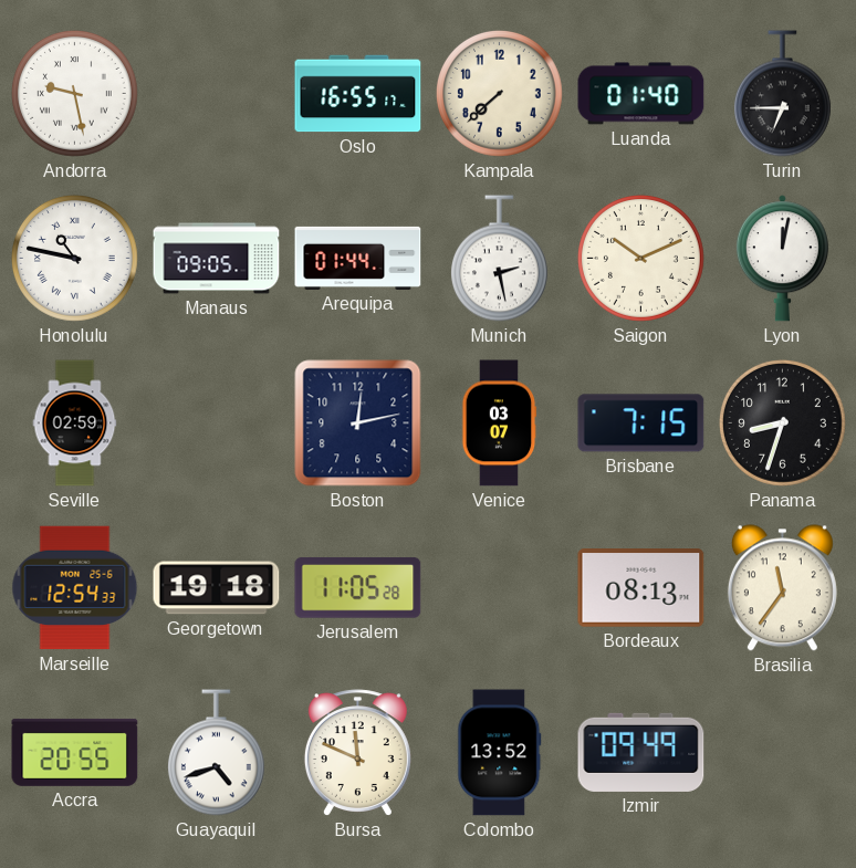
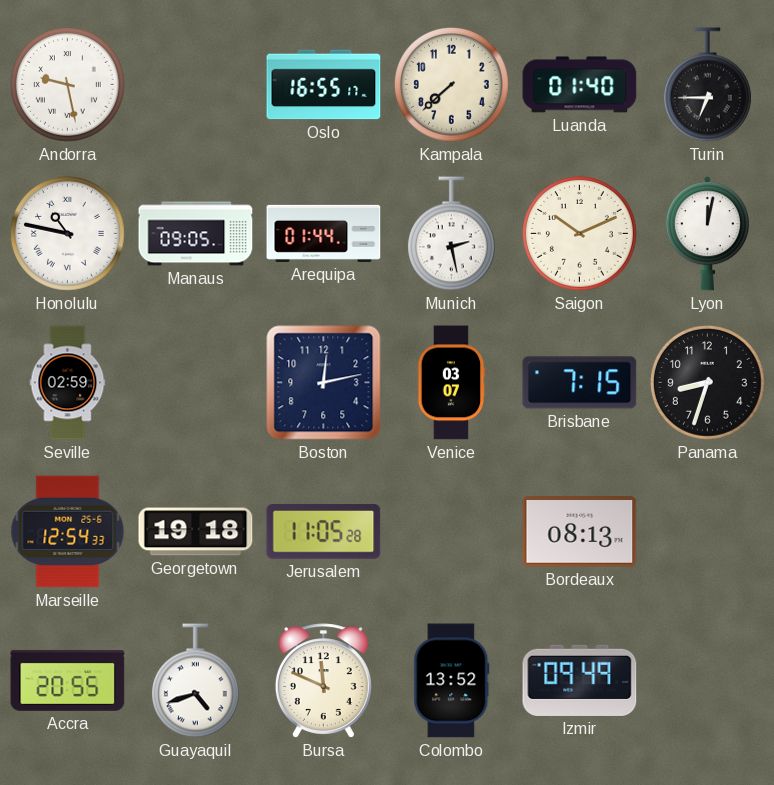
Brasilia: 11:36 -> none (782, 588)
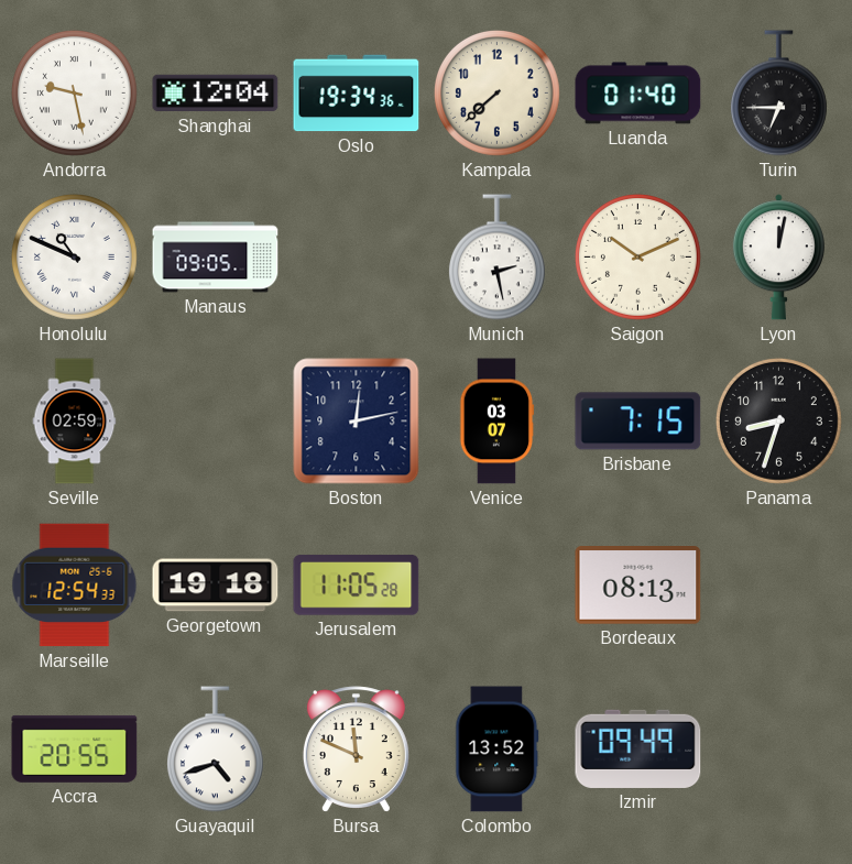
Shanghai: none -> 12:04 (216, 94)
Oslo: 16:55 -> 19:34 (357, 94)
Honolulu: 10:47 -> 10:49 (74, 256)
Arequipa: 01:44 -> none (324, 233)
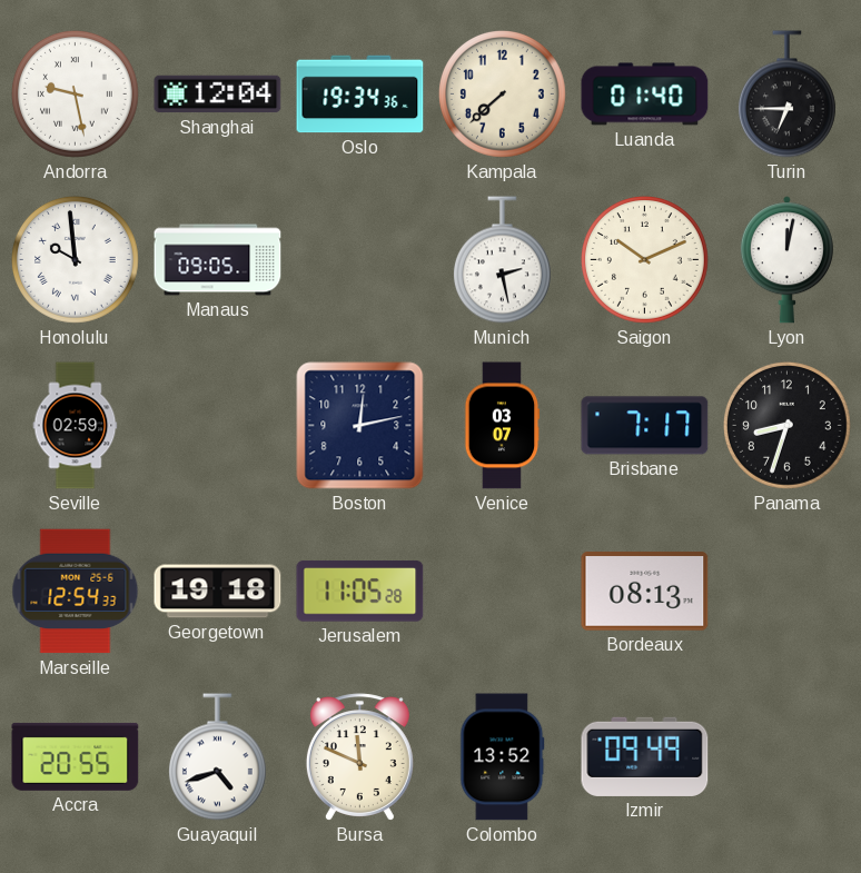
Honolulu: 10:49 -> 9:59 (75, 259)
Brisbane: 7:15 -> 7:17 (645, 426)
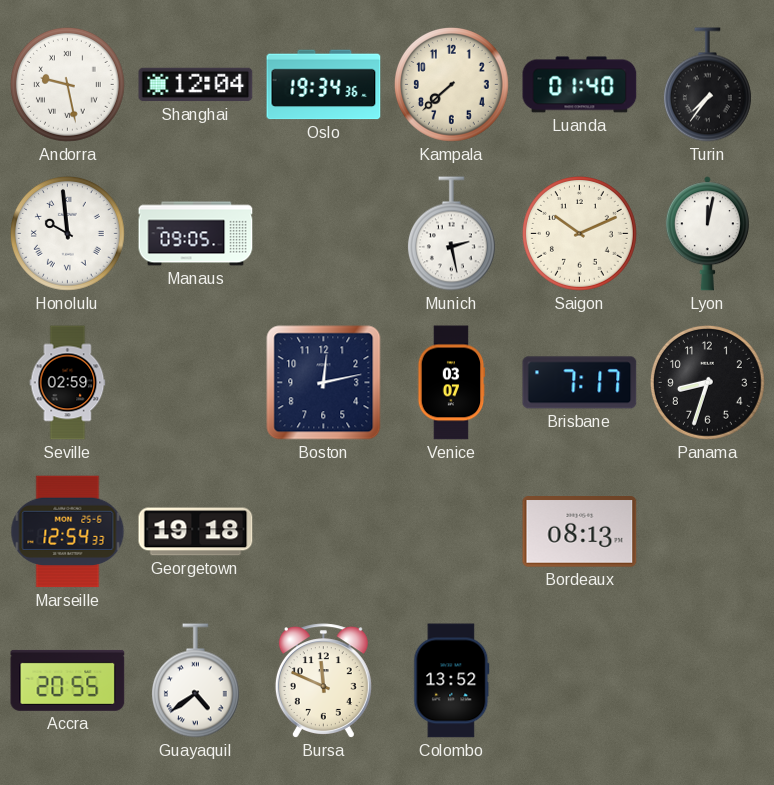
Turin: 6:45 -> 7:36 (707, 85)
Jerusalem: 11:05 -> none (360, 592)
Guayaquil: 4:42 -> 4:39 (195, 681)
Izmir: 09:49 -> none (645, 756)
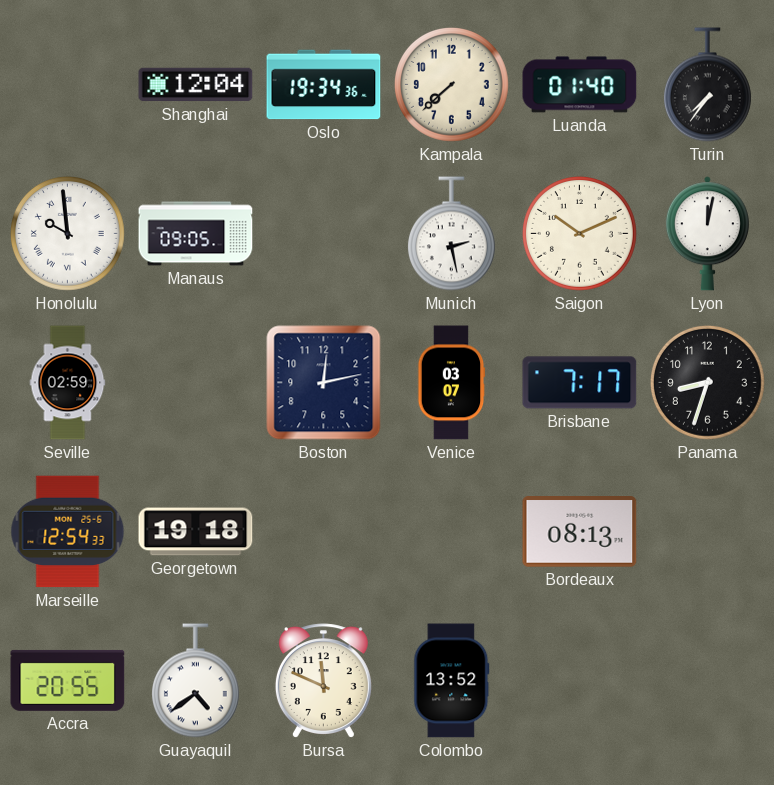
Andorra: 9:28 -> none (67, 84)
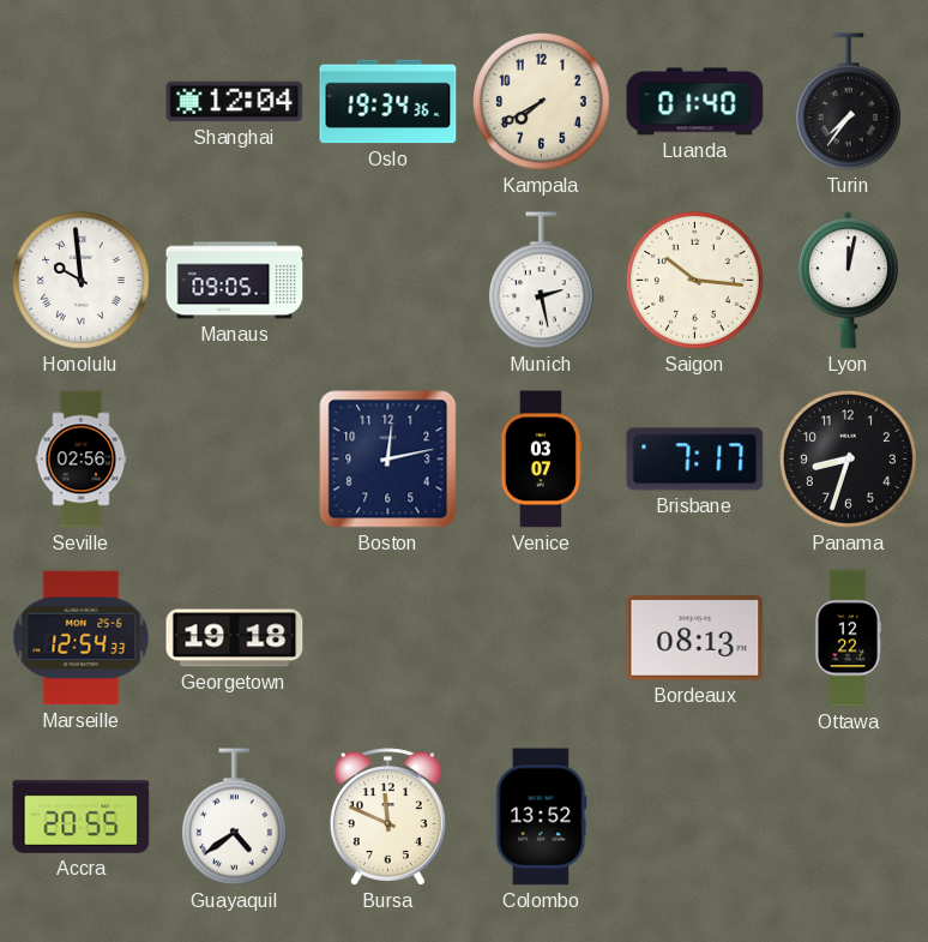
Kampala: 7:38 -> 7:40 (541, 101)
Saigon: 10:11 -> 10:16 (694, 280)
Seville: 02:59 -> 02:56 (82, 460)
Ottawa: none -> 12:22 (848, 638)
